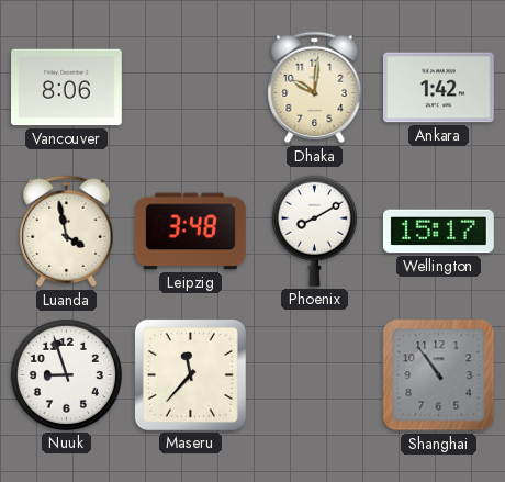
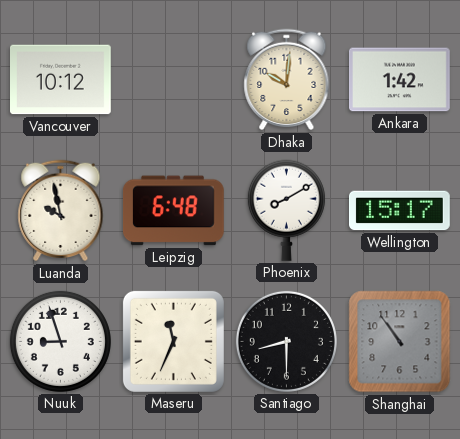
Vancouver: 8:06 -> 10:12 (61, 80)
Luanda: 3:58 -> 9:58 (61, 211)
Leipzig: 3:48 -> 6:48 (173, 211)
Maseru: 11:37 -> 11:34 (173, 341)
Santiago: none -> 8:30 (286, 341)
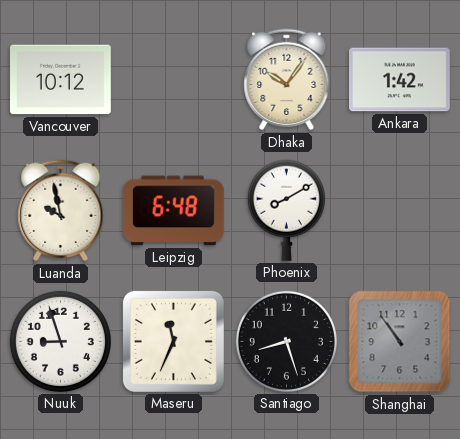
Dhaka: 10:01 -> 10:06 (287, 80)
Wellington: 15:17 -> none (400, 211)
Santiago: 8:30 -> 8:27 (286, 341)
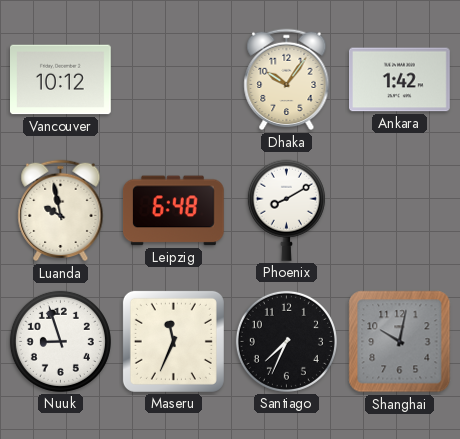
Santiago: 8:27 -> 7:34 (286, 341)
Shanghai: 10:54 -> 10:02 (400, 342)
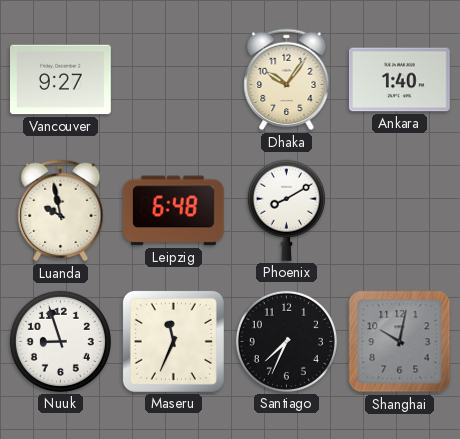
Vancouver: 10:12 -> 9:27 (61, 80)
Ankara: 1:42 -> 1:40 (400, 80)
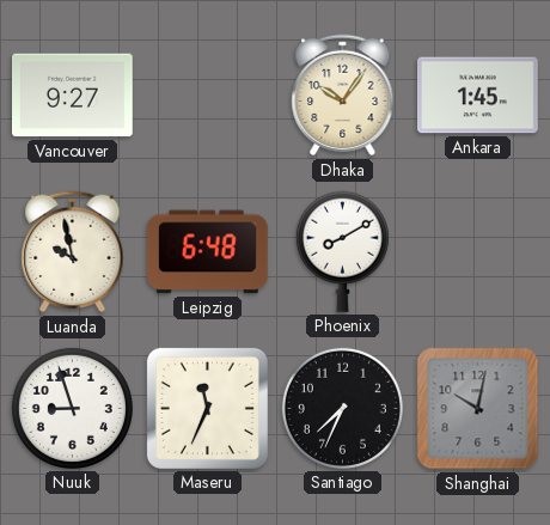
Ankara: 1:40 -> 1:45 (478, 96)
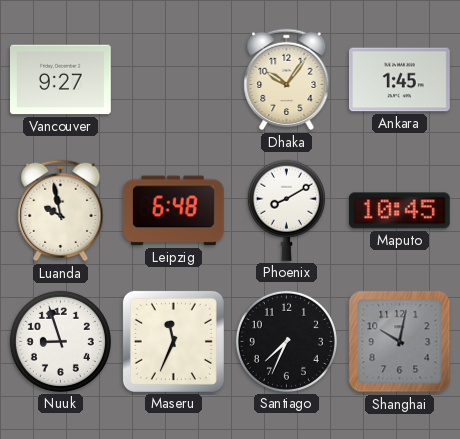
Maputo: none -> 10:45 (399, 211)
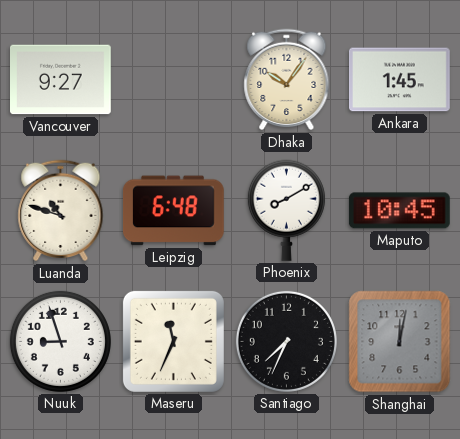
Luanda: 9:58 -> 10:48 (61, 211)
Shanghai: 10:02 -> 12:02 (400, 342)
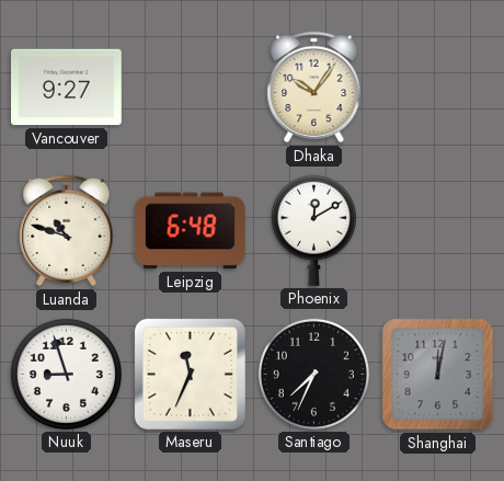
Ankara: 1:45 -> none (400, 80)
Phoenix: 8:10 -> 12:10 (313, 230)
Maputo: 10:45 -> none (399, 211)
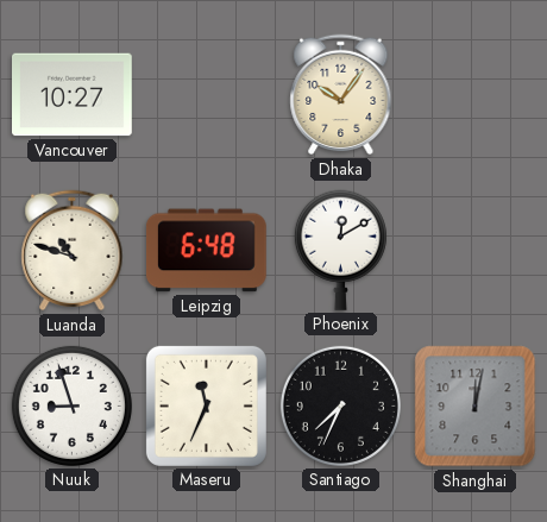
Vancouver: 9:27 -> 10:27 (73, 95)
